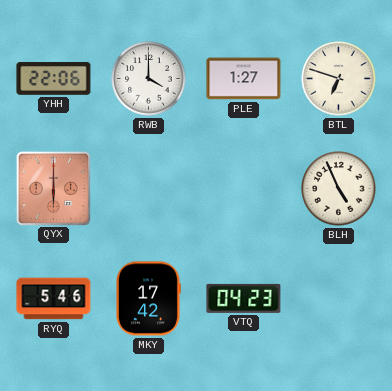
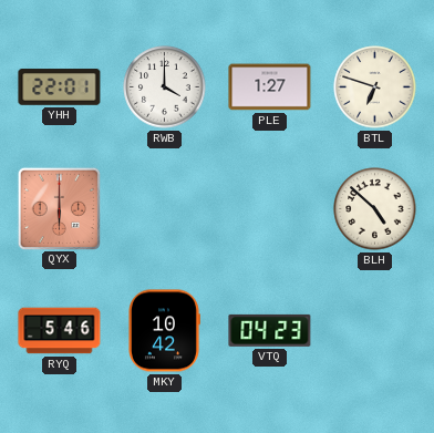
YHH: 22:06 -> 22:01 (60, 87)
BLH: 4:56 -> 4:52 (375, 209)
MKY: 17:42 -> 10:42 (165, 331)
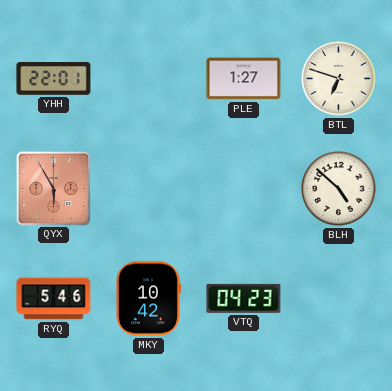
RWB: 4:00 -> none (165, 87)
QYX: 6:00 -> 5:55 (53, 188)
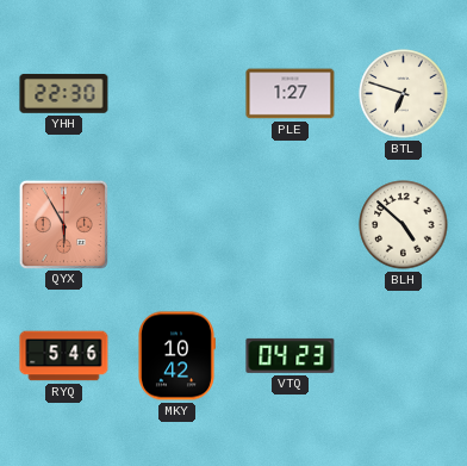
YHH: 22:01 -> 22:30 (64, 94)
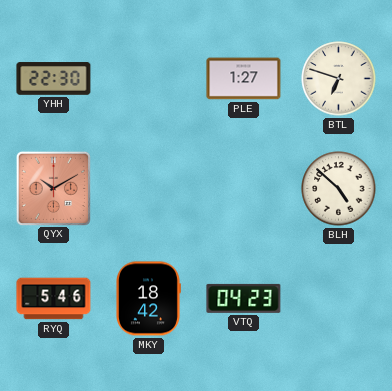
QYX: 5:55 -> 10:10 (53, 188)
MKY: 10:42 -> 18:42 (149, 299)
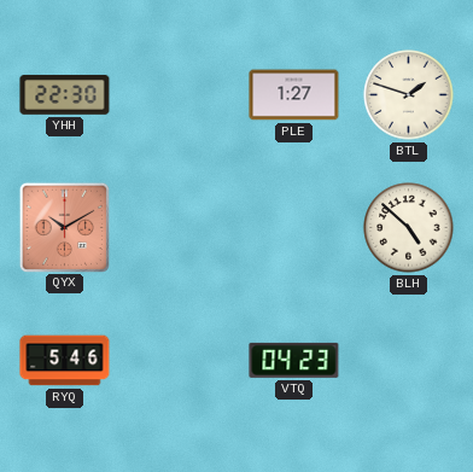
BTL: 6:48 -> 1:48 (409, 95)
MKY: 18:42 -> none (149, 299)
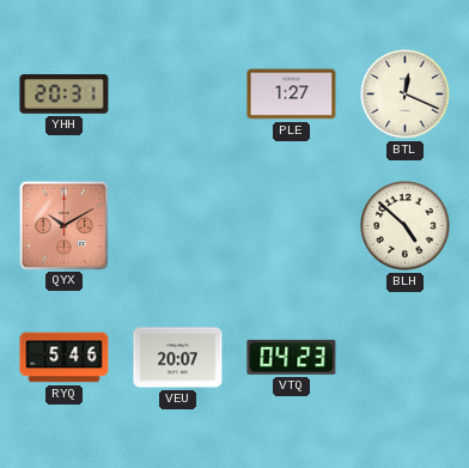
YHH: 22:30 -> 20:31 (65, 95)
BTL: 1:48 -> 12:19 (406, 95)
VEU: none -> 20:07 (178, 358)
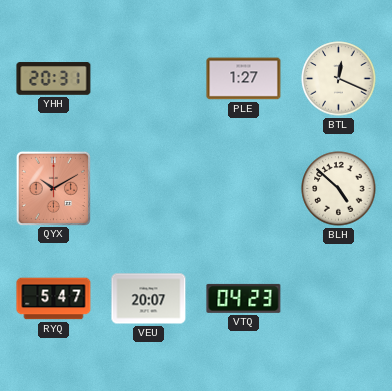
RYQ: 5:46 -> 5:47 (54, 299)
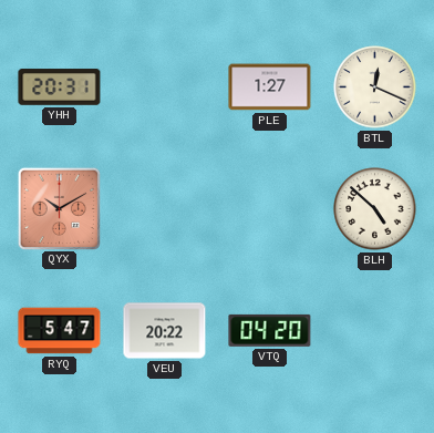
VEU: 20:07 -> 20:22 (165, 331)
VTQ: 04:23 -> 04:20 (270, 330)
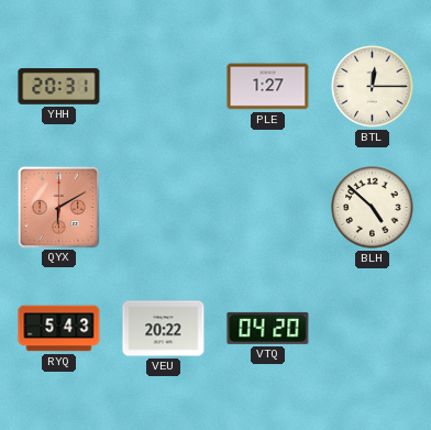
BTL: 12:19 -> 12:15 (373, 87)
QYX: 10:10 -> 6:10 (58, 207)
RYQ: 5:47 -> 5:43 (59, 329)
